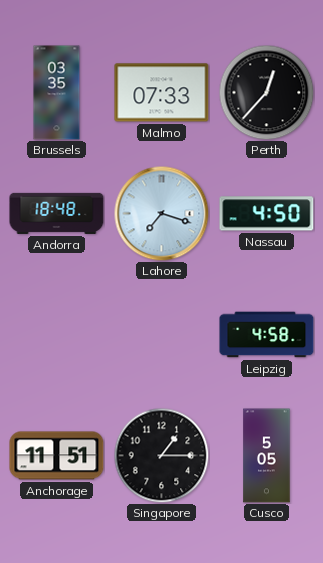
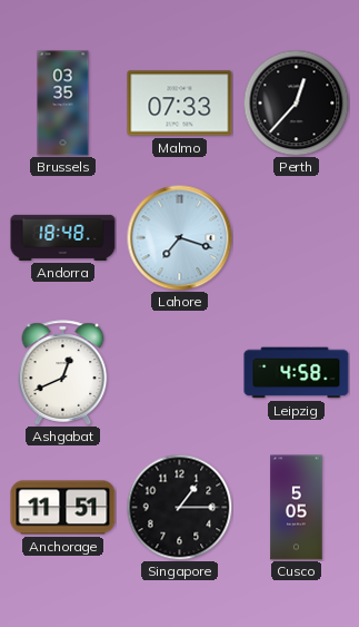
Nassau: 4:50 -> none (267, 214)
Ashgabat: none -> 12:41 (63, 373)
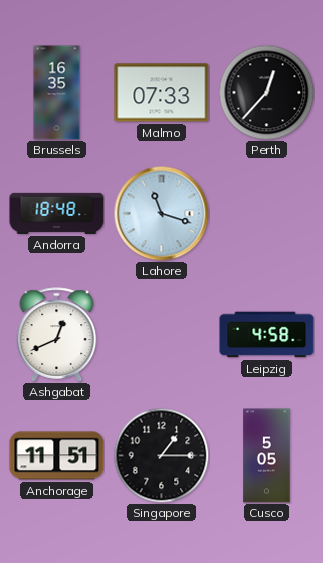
Brussels: 03:35 -> 16:35 (57, 93)
Lahore: 7:18 -> 11:18 (161, 213)
